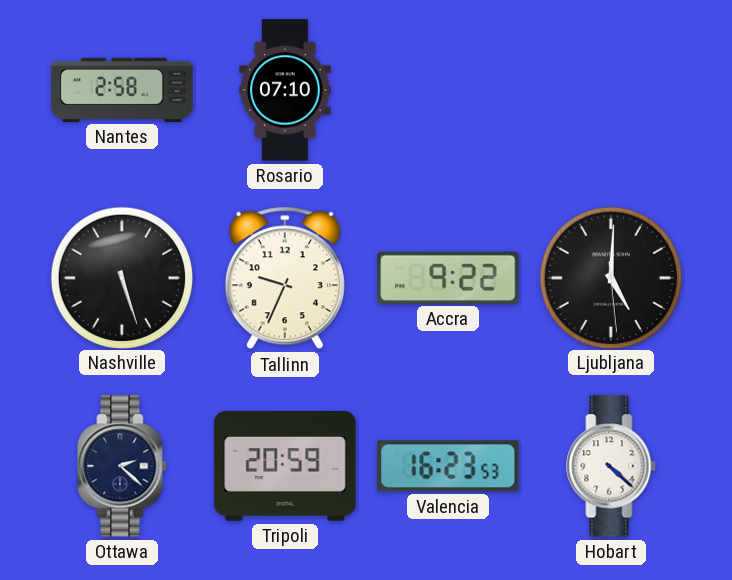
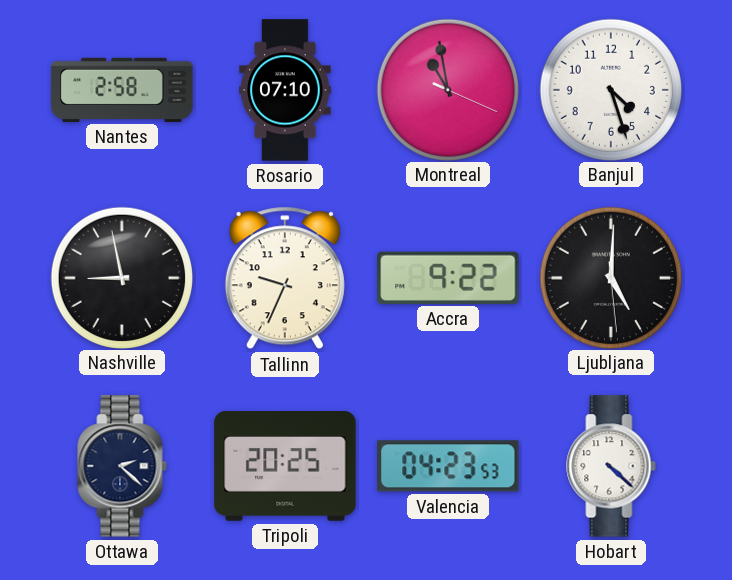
Montreal: none -> 10:58 (447, 89)
Banjul: none -> 4:27 (610, 89)
Nashville: 5:27 -> 8:58 (121, 277)
Tripoli: 20:59 -> 20:25 (285, 466)
Valencia: 16:23 -> 04:23 (448, 466)
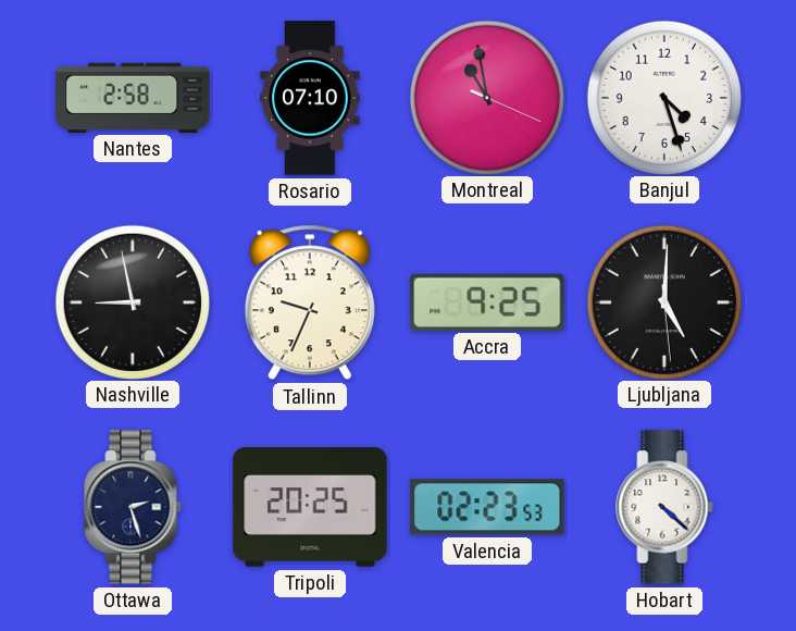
Accra: 9:22 -> 9:25 (487, 302)
Ottawa: 2:22 -> 2:27 (133, 507)
Valencia: 04:23 -> 02:23 (487, 507)
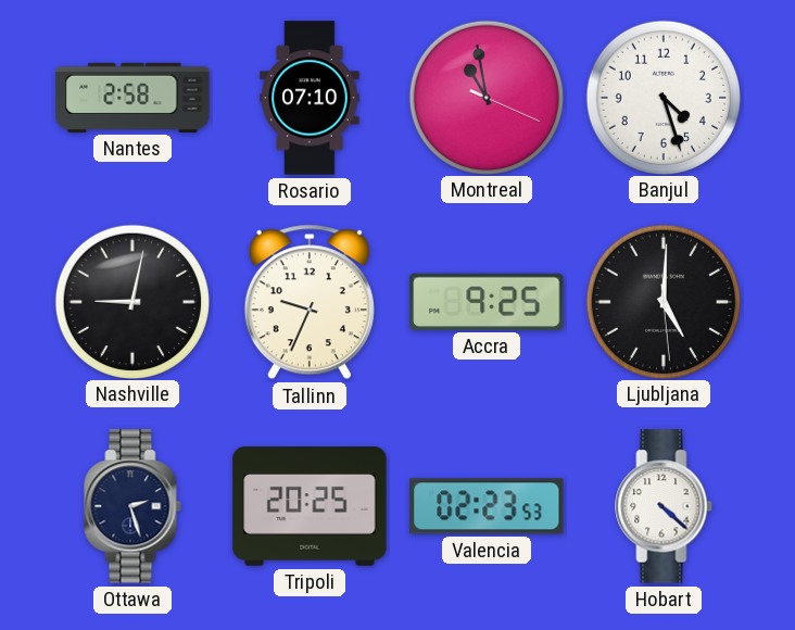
Nashville: 8:58 -> 9:02 (131, 301)
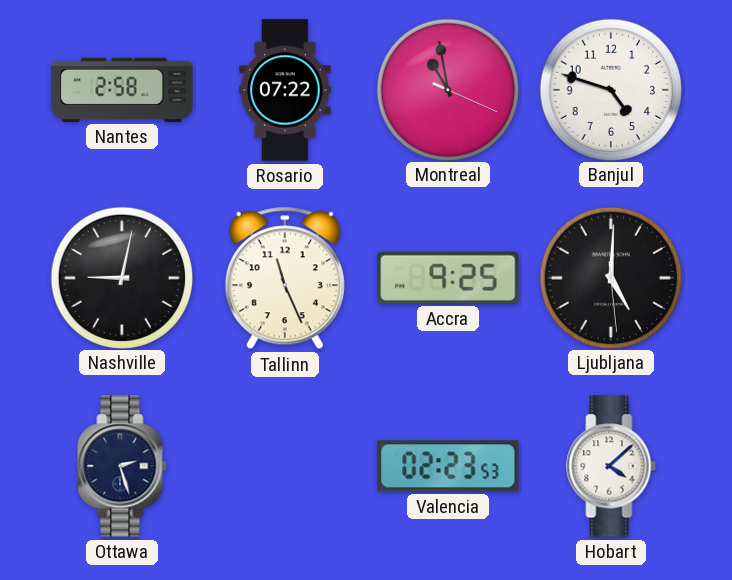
Rosario: 07:10 -> 07:22 (285, 90)
Banjul: 4:27 -> 4:48 (610, 89)
Tallinn: 9:34 -> 11:26 (285, 278)
Tripoli: 20:25 -> none (310, 506)
Hobart: 4:22 -> 4:08 (611, 466)
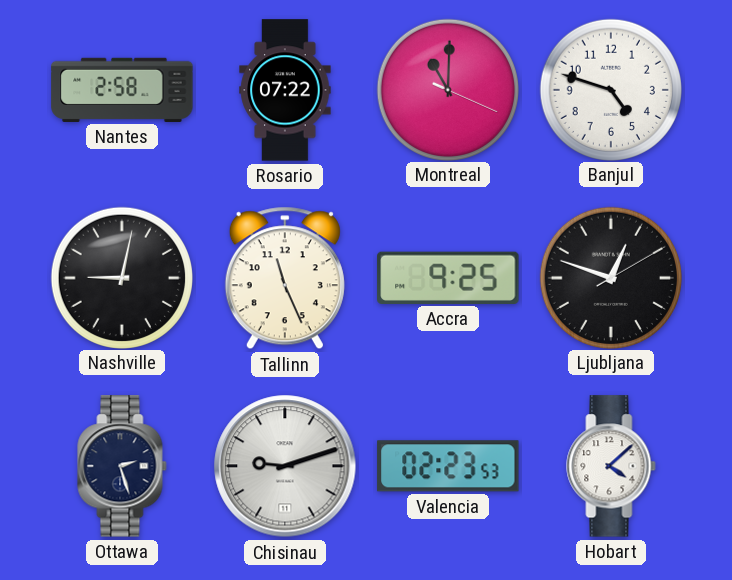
Montreal: 10:58 -> 11:00 (447, 89)
Ljubljana: 5:00 -> 12:48 (610, 277)
Chisinau: none -> 9:12 (285, 466)
